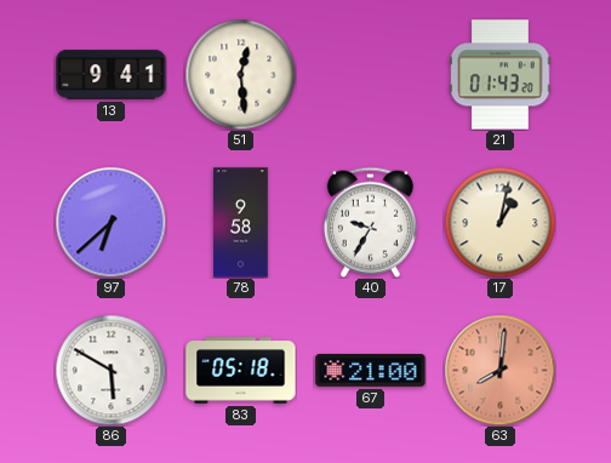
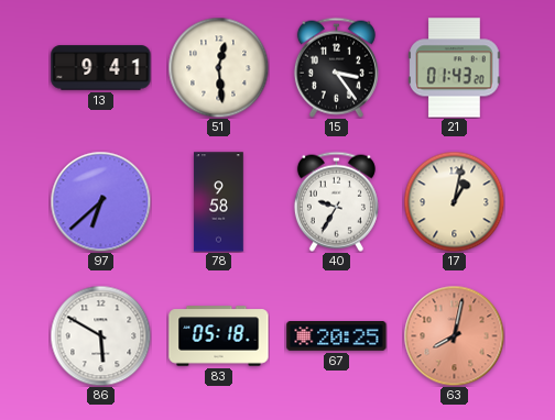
15: none -> 3:24 (336, 67)
67: 21:00 -> 20:25 (337, 336)
63: 8:01 -> 8:02 (454, 335)
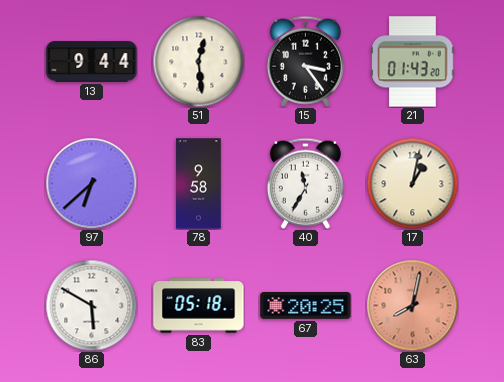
13: 9:41 -> 9:44 (92, 62)
40: 9:35 -> 11:35 (305, 183)
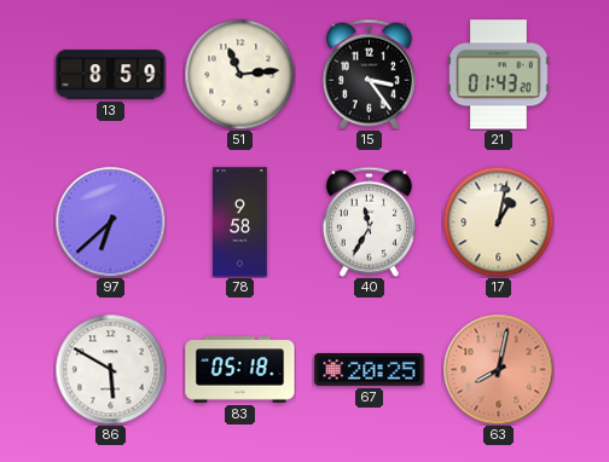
13: 9:44 -> 8:59 (111, 75)
51: 12:29 -> 11:14 (239, 74)
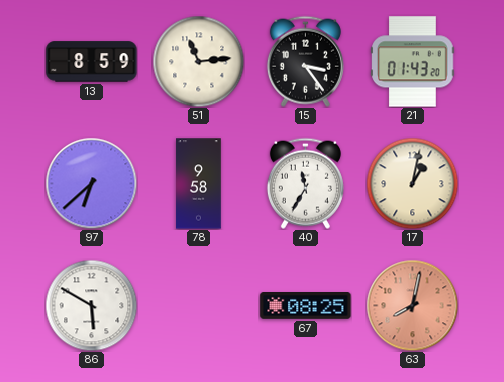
83: 05:18 -> none (240, 370)
67: 20:25 -> 08:25 (306, 306)
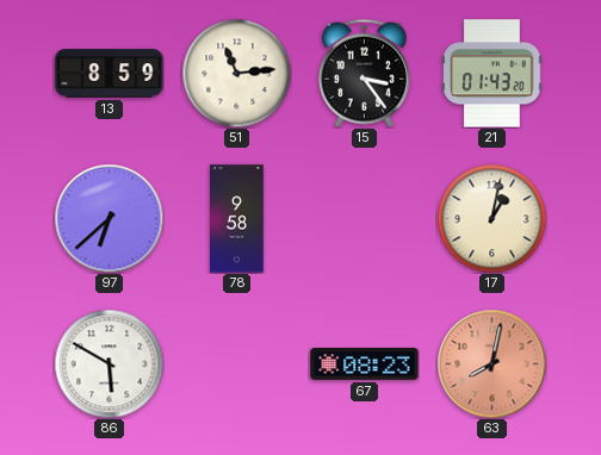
40: 11:35 -> none (305, 183)
67: 08:25 -> 08:23 (365, 364)
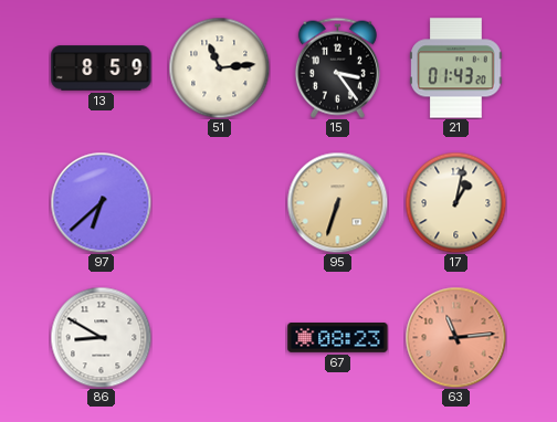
78: 9:58 -> none (237, 219)
95: none -> 6:33 (337, 202)
86: 5:50 -> 8:50 (101, 337)
63: 8:02 -> 11:14 (455, 337)
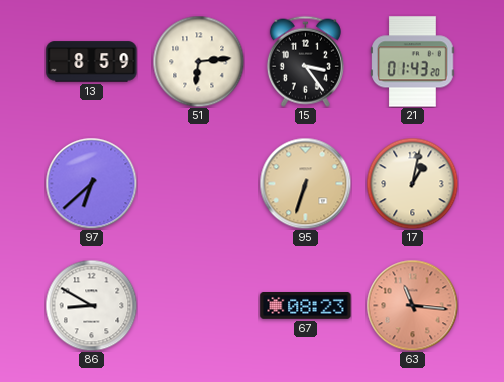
51: 11:14 -> 6:14 (198, 61)
63: 11:14 -> 11:16 (412, 305)
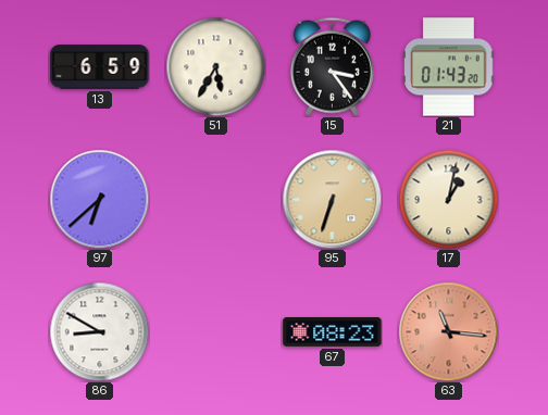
13: 8:59 -> 6:59 (100, 67)
51: 6:14 -> 5:35 (215, 66)
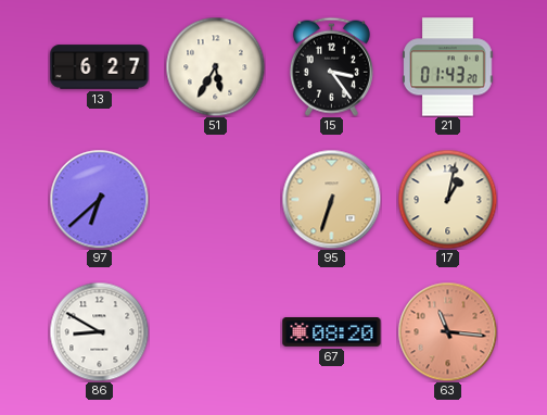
13: 6:59 -> 6:27 (100, 67)
67: 08:23 -> 08:20 (332, 332)
